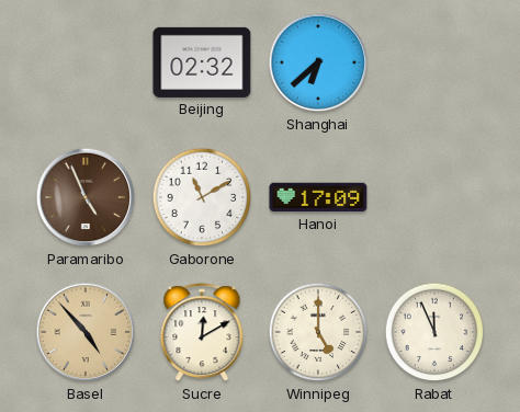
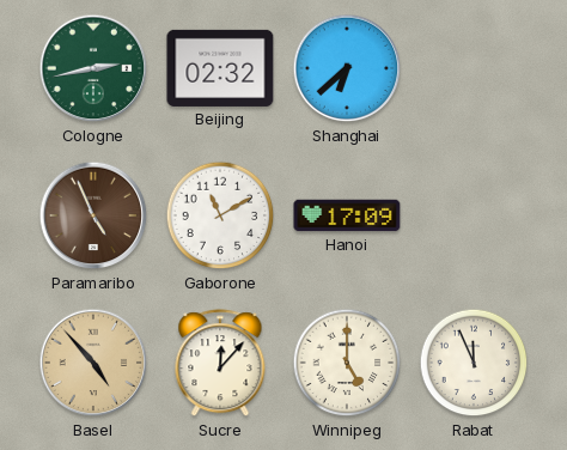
Cologne: none -> 2:43 (93, 68)
Sucre: 12:10 -> 12:07 (220, 364)
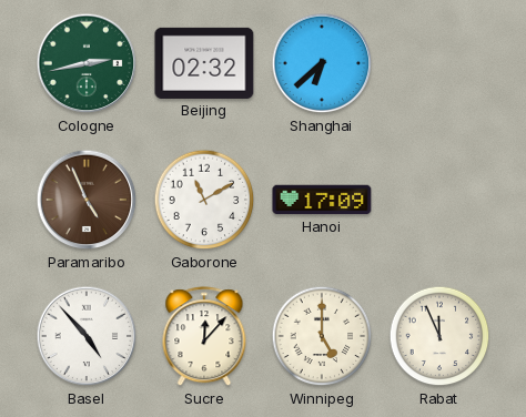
Basel dial: champagne -> white (87, 336)
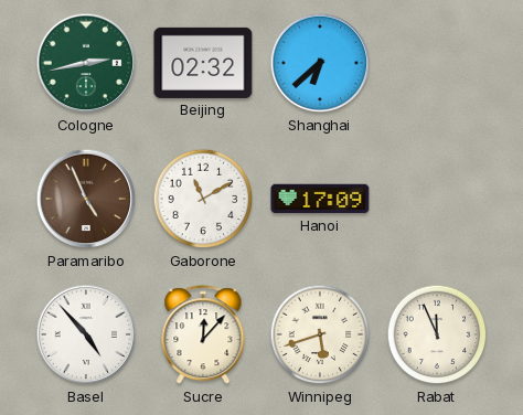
Winnipeg: 5:00 -> 5:42 (320, 334)
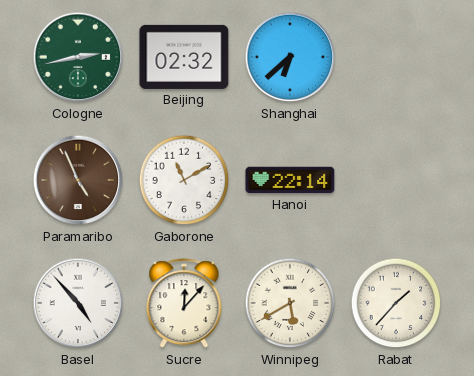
Hanoi: 17:09 -> 22:14 (290, 180)
Winnipeg: 5:42 -> 5:40 (290, 303)
Rabat: 11:56 -> 1:37 (396, 303)
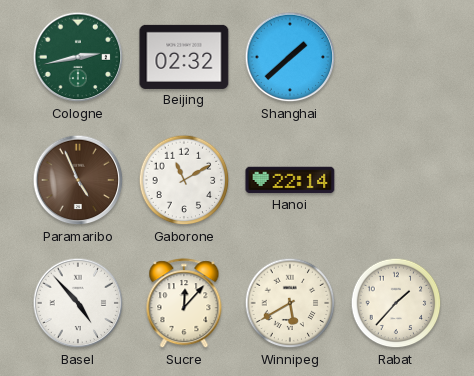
Shanghai: 6:38 -> 1:38 (290, 57)
